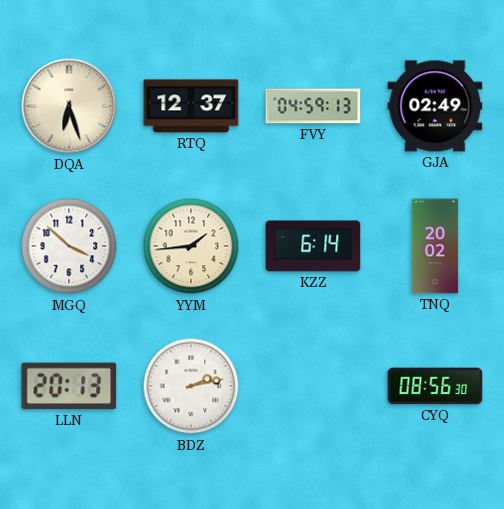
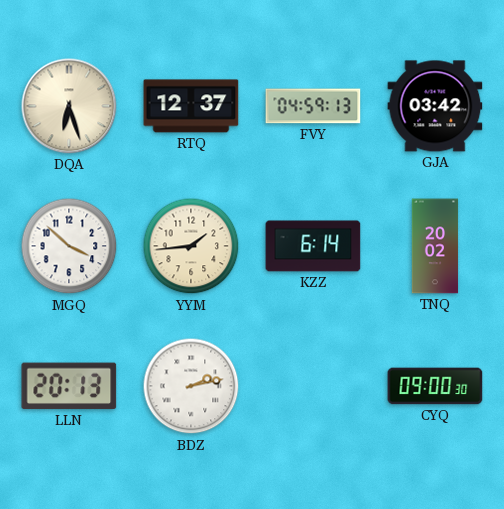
GJA: 02:49 -> 03:42 (435, 106)
CYQ: 08:56 -> 09:00 (435, 386)
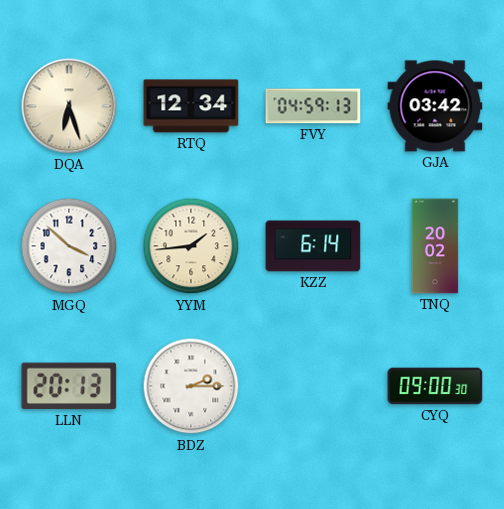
RTQ: 12:37 -> 12:34 (191, 106)
BDZ: 2:13 -> 2:15 (191, 386)
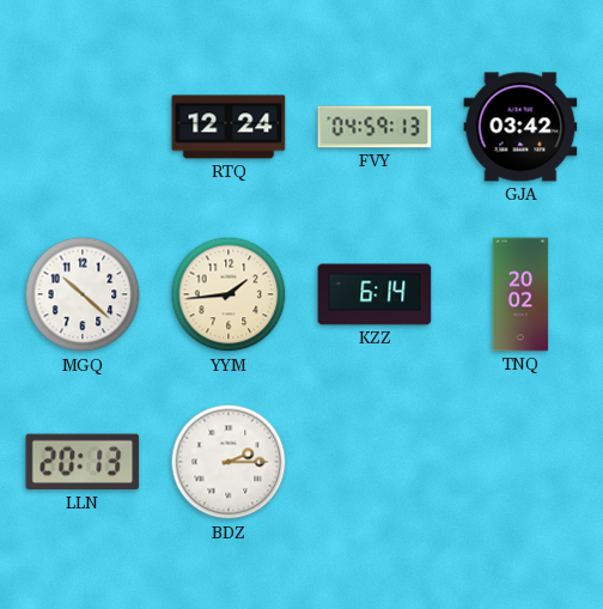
DQA: 6:27 -> none (69, 106)
RTQ: 12:34 -> 12:24 (229, 127)
MGQ: 3:52 -> 10:22 (83, 294)
CYQ: 09:00 -> none (435, 386)
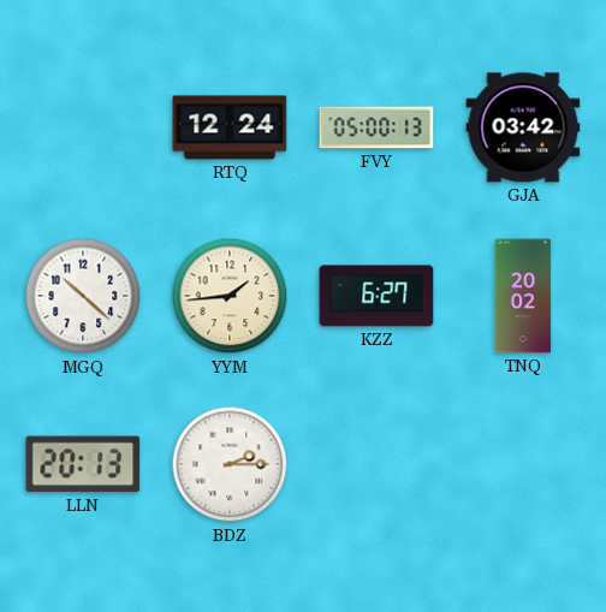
FVY: 04:59 -> 05:00 (376, 127)
KZZ: 6:14 -> 6:27 (376, 296)
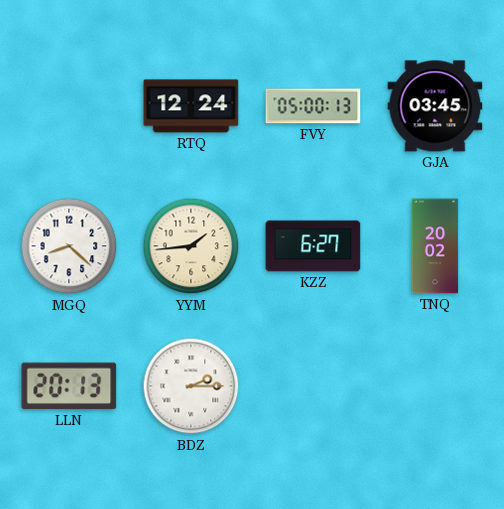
GJA: 03:42 -> 03:45 (435, 106)
MGQ: 10:22 -> 8:22 (69, 246)
